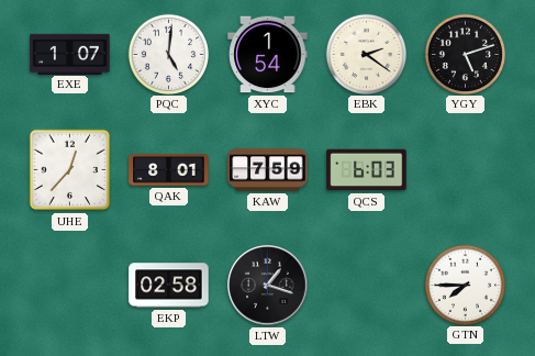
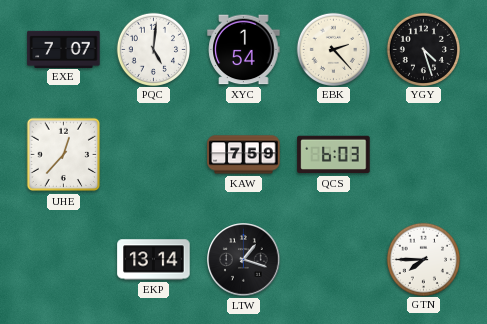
EXE: 1:07 -> 7:07 (64, 49)
EBK: 2:21 -> 2:23 (333, 49)
YGY: 5:12 -> 4:27 (423, 49)
QAK: 8:01 -> none (169, 170)
EKP: 02:58 -> 13:14 (154, 260)
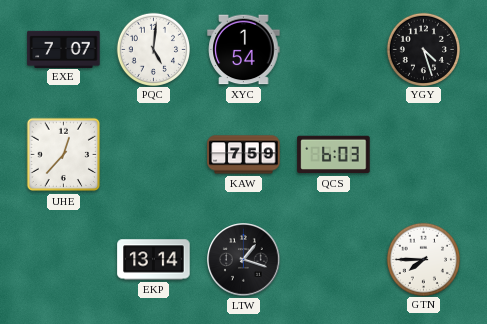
EBK: 2:23 -> none (333, 49)
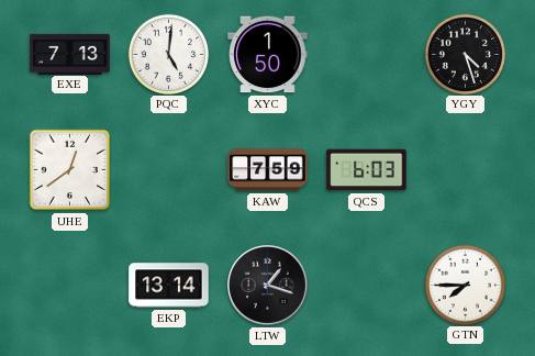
EXE: 7:07 -> 7:13 (70, 54)
XYC: 1:54 -> 1:50 (268, 55)
UHE: 12:37 -> 12:39 (70, 170)
